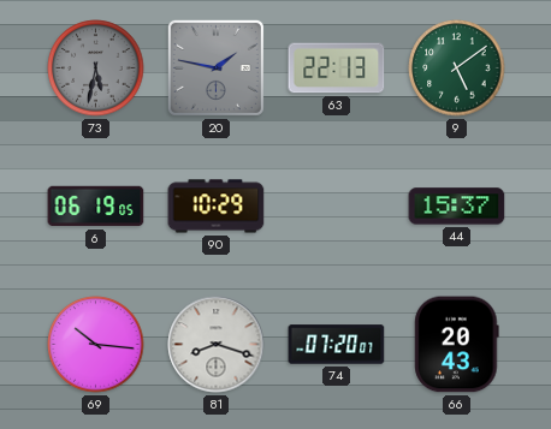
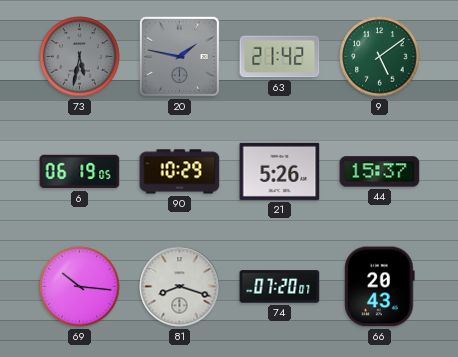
63: 22:13 -> 21:42 (280, 57)
21: none -> 5:26 (280, 171)
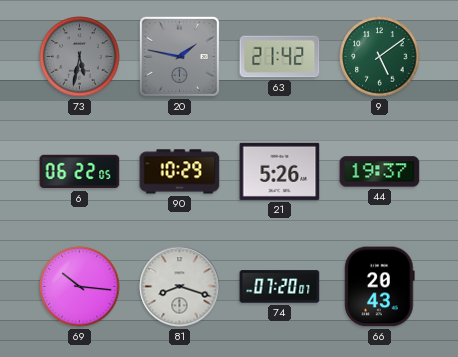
6: 06:19 -> 06:22 (80, 172)
44: 15:37 -> 19:37 (380, 172)
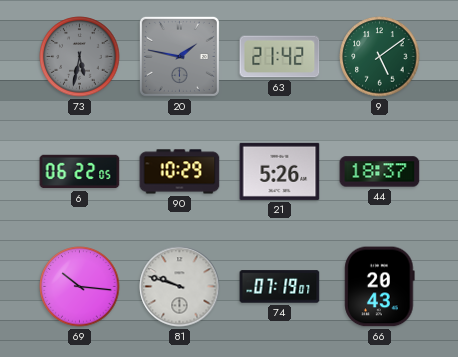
44: 19:37 -> 18:37 (380, 172)
81: 8:18 -> 9:48 (180, 287)
74: 07:20 -> 07:19 (280, 287)
